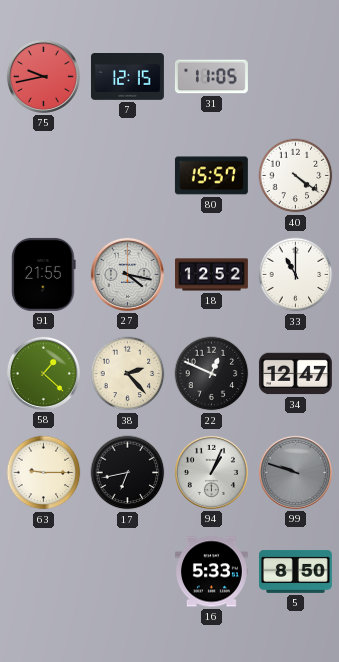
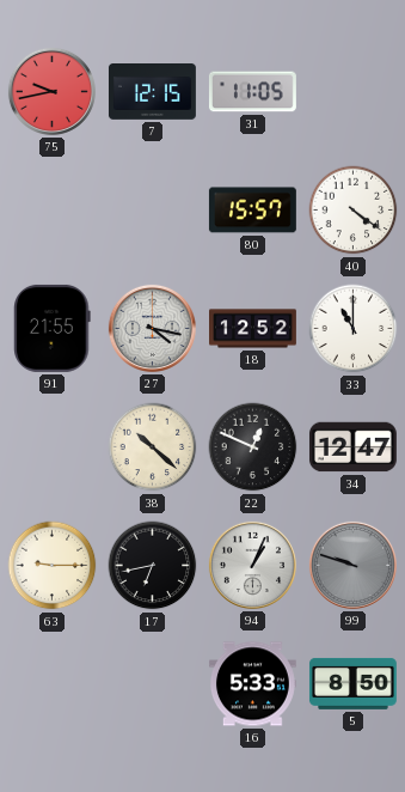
58: 1:22 -> none (43, 373)
38: 2:23 -> 10:22 (153, 447)
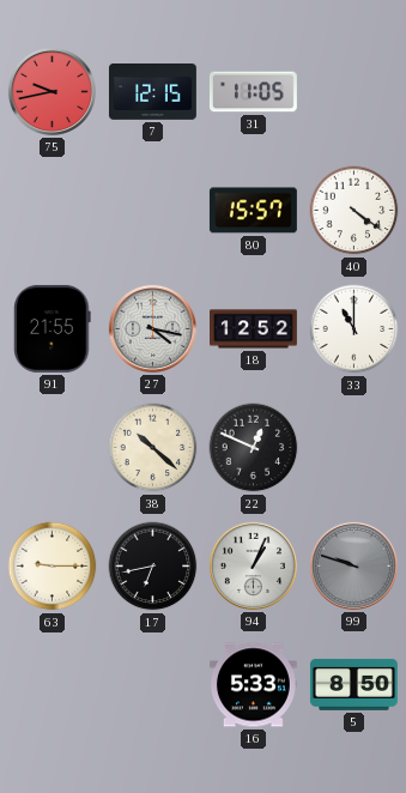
34: 12:47 -> none (352, 447)
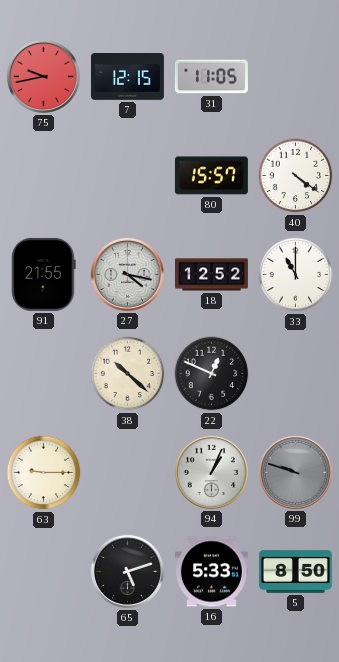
17: 6:43 -> none (153, 567)
65: none -> 5:12 (127, 571)
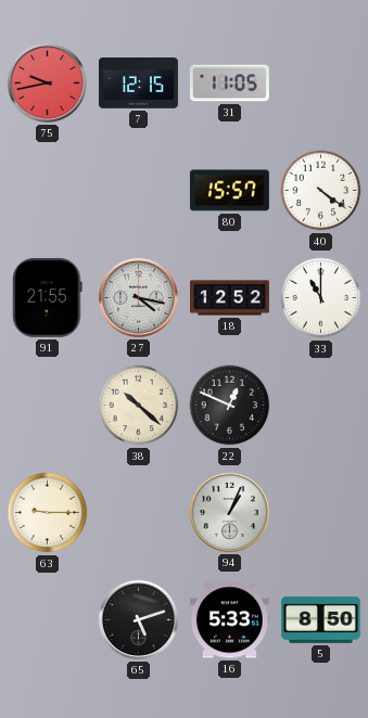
99: 9:48 -> none (295, 472)
